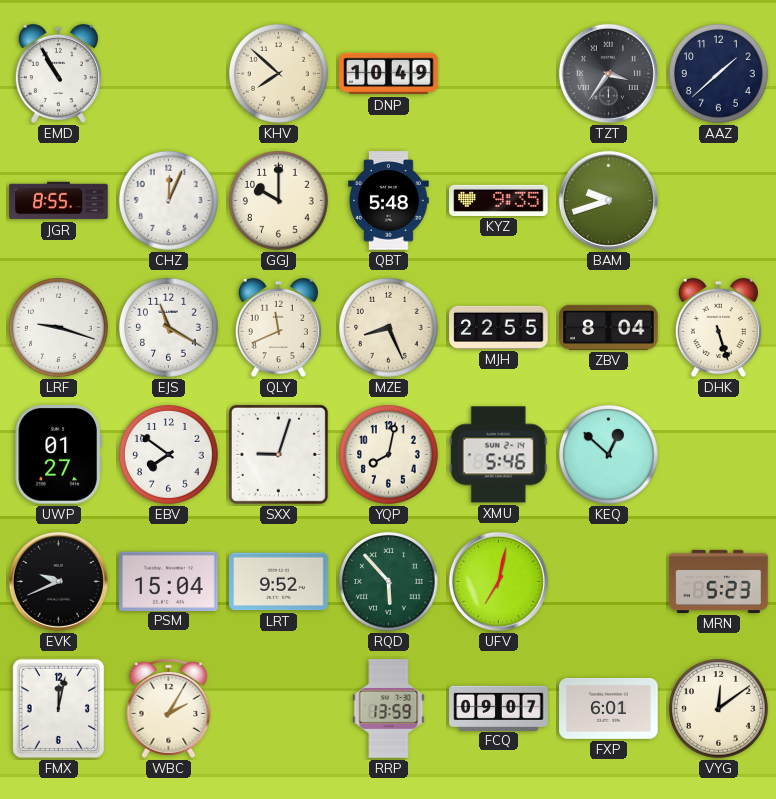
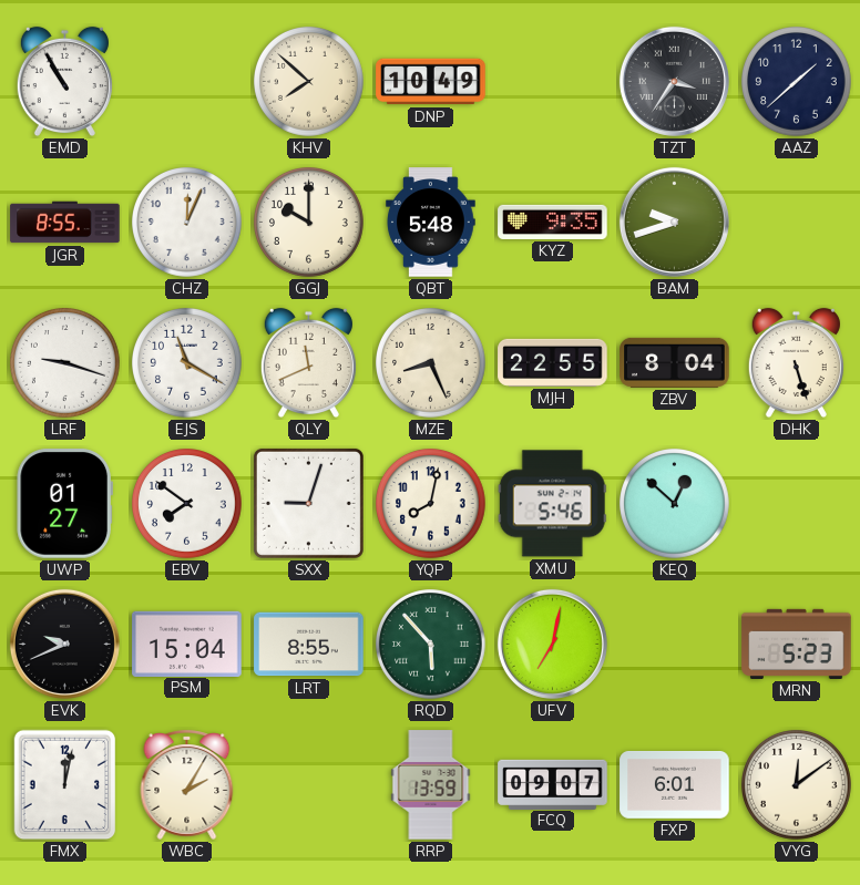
LRT: 9:52 -> 8:55 (309, 645)
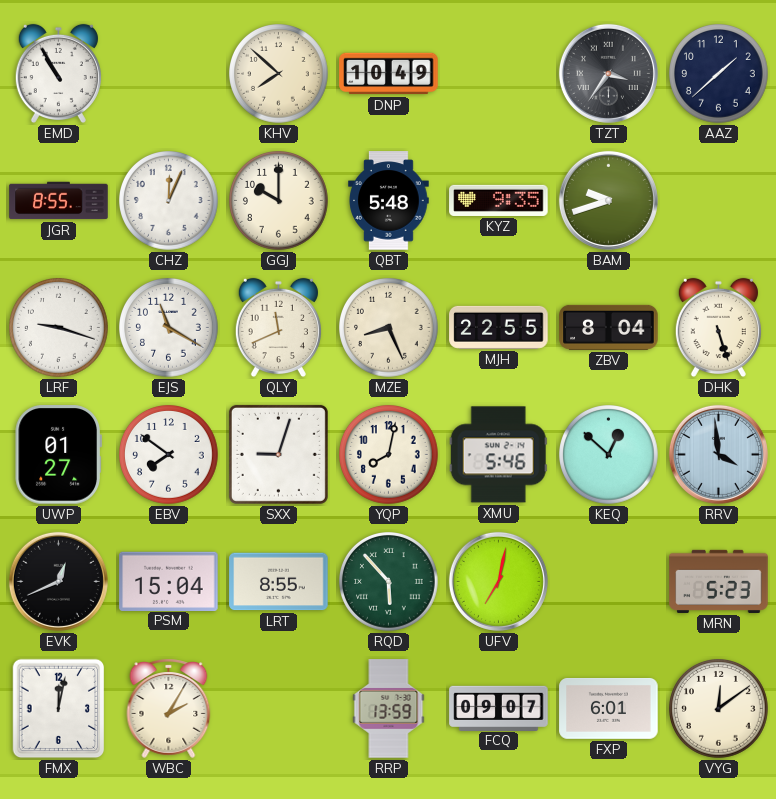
RRV: none -> 3:59 (718, 454)
EVK: 9:41 -> 12:41 (58, 581)
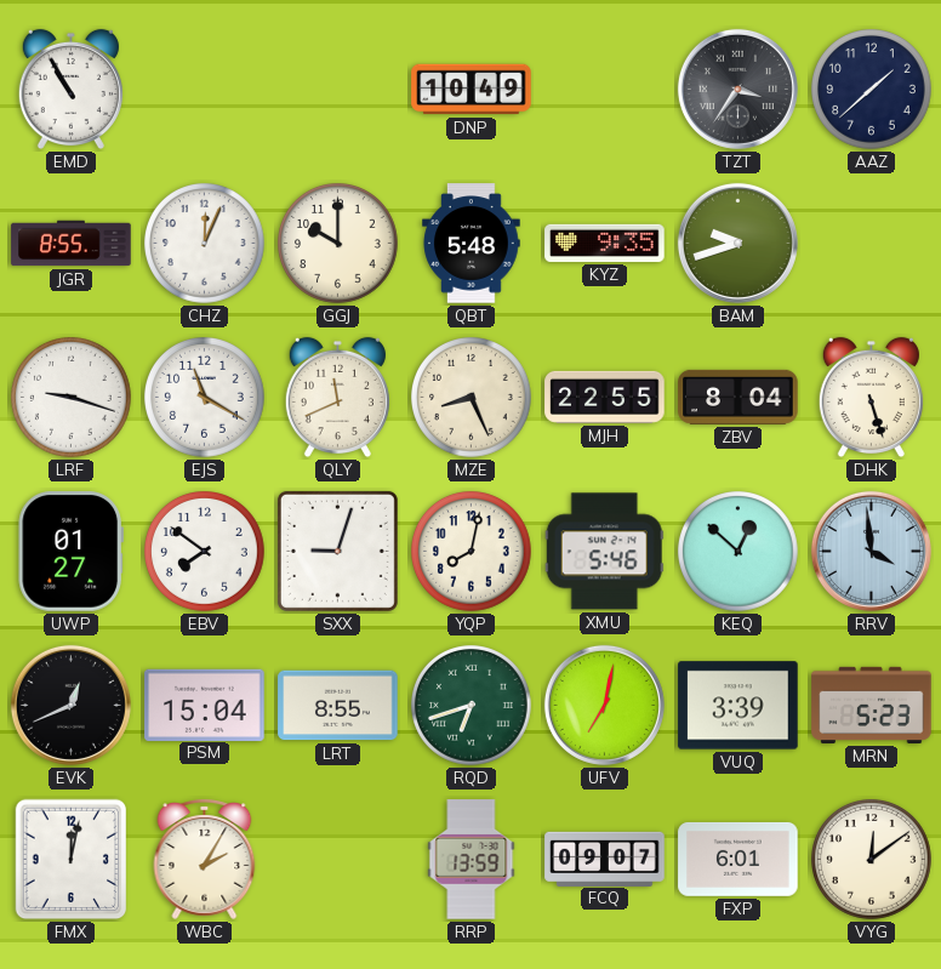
KHV: 7:52 -> none (279, 74)
RQD: 5:53 -> 6:42 (472, 706)
VUQ: none -> 3:39 (738, 706)
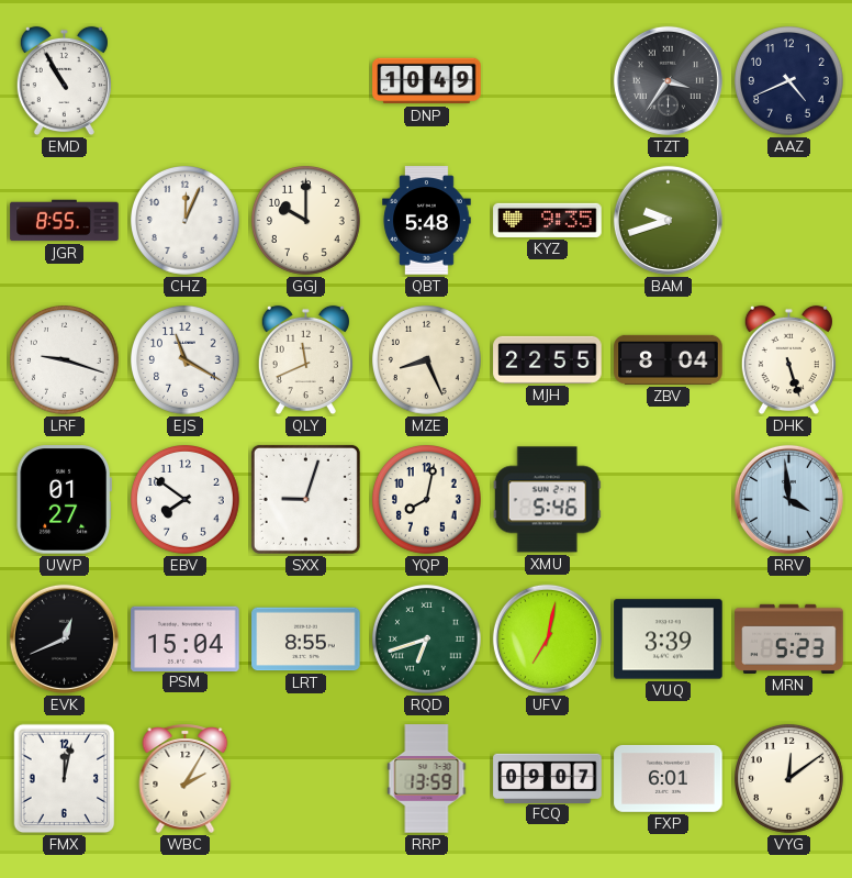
AAZ: 1:38 -> 4:41 (789, 81)
KEQ: 12:52 -> none (738, 552)
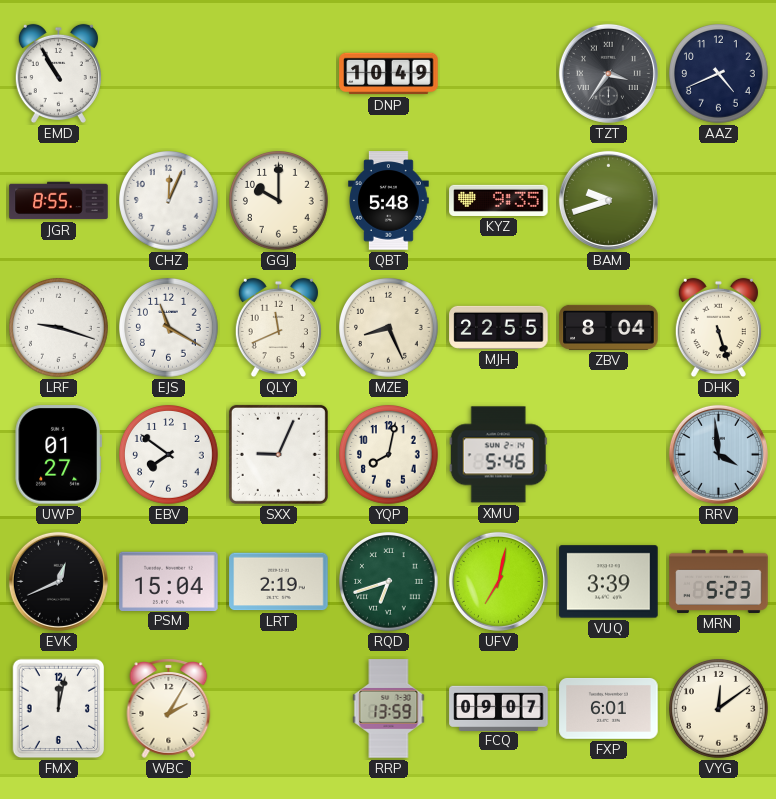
SXX: 9:03 -> 9:04 (278, 454)
LRT: 8:55 -> 2:19 (279, 582)
